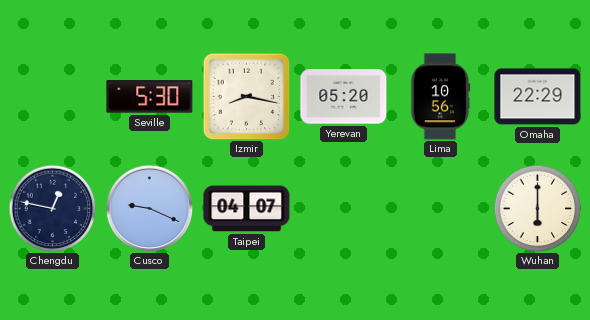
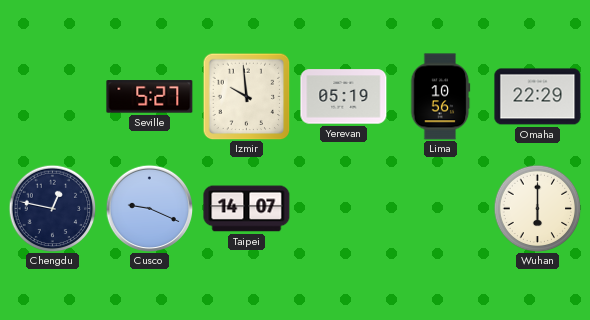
Seville: 5:30 -> 5:27 (150, 97)
Izmir: 8:17 -> 9:59 (246, 96)
Yerevan: 05:20 -> 05:19 (344, 97)
Taipei: 04:07 -> 14:07 (247, 209)
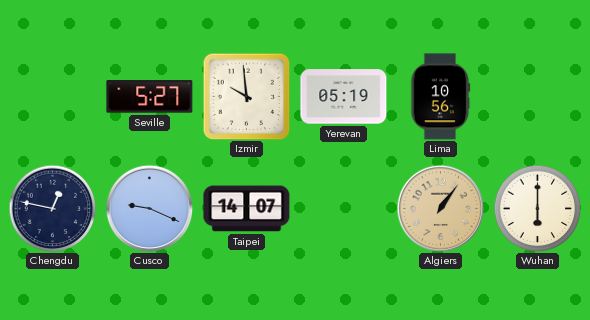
Omaha: 22:29 -> none (538, 97)
Algiers: none -> 1:06 (440, 208)
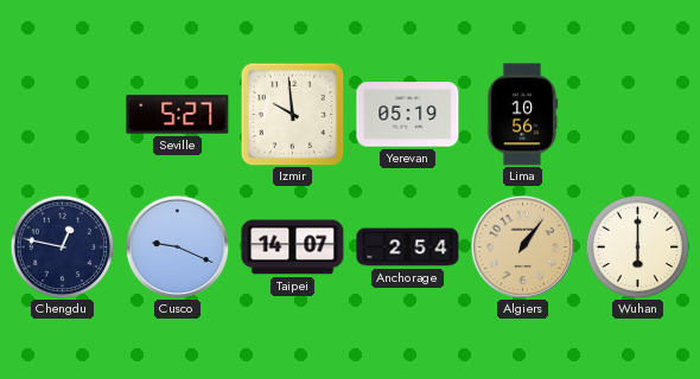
Anchorage: none -> 2:54 (408, 248)
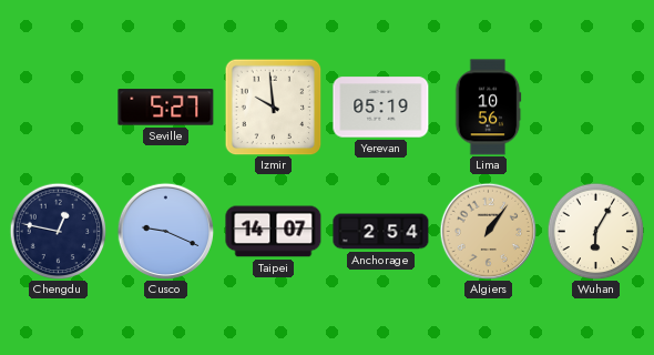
Wuhan: 6:00 -> 6:05 (595, 231)
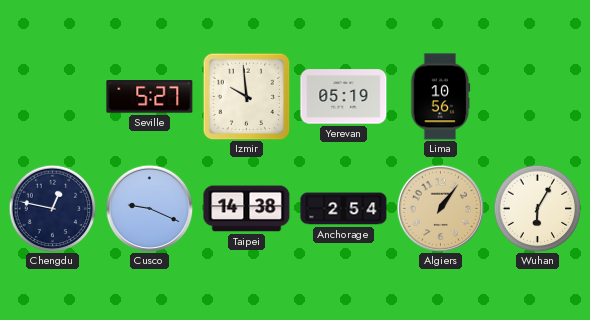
Taipei: 14:07 -> 14:38 (247, 209)
